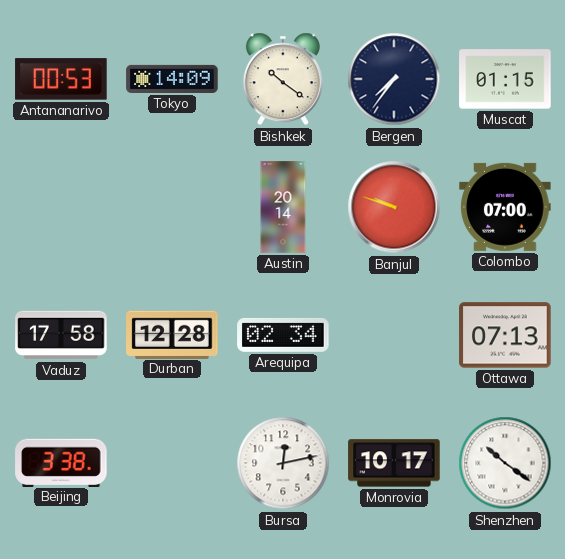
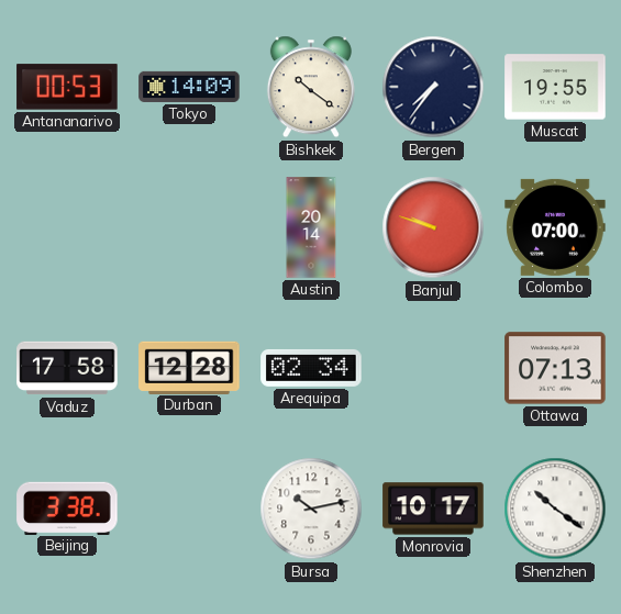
Muscat: 01:15 -> 19:55 (555, 87)
Bursa: 12:13 -> 10:13 (311, 509)
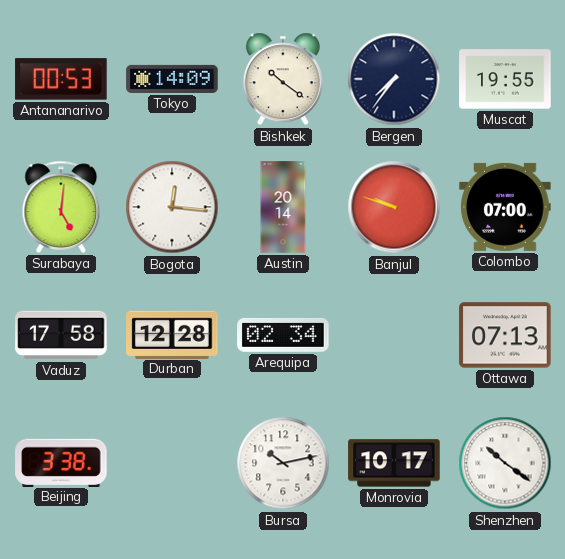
Surabaya: none -> 5:01 (61, 207)
Bogota: none -> 12:16 (172, 207)
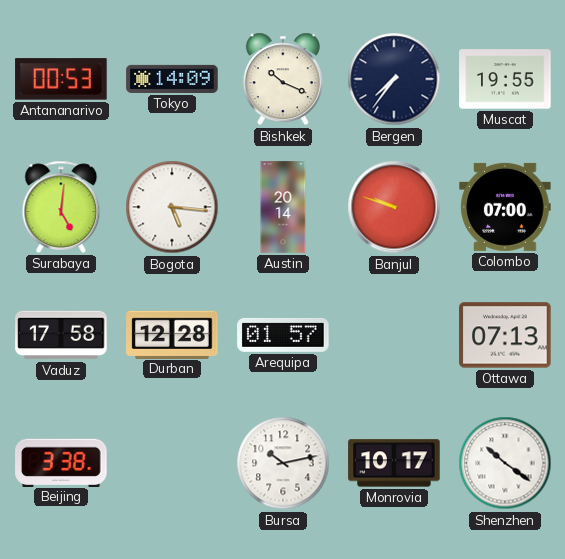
Bishkek: 10:21 -> 10:19 (283, 79)
Bogota: 12:16 -> 5:16 (172, 207)
Arequipa: 02:34 -> 01:57 (283, 335)
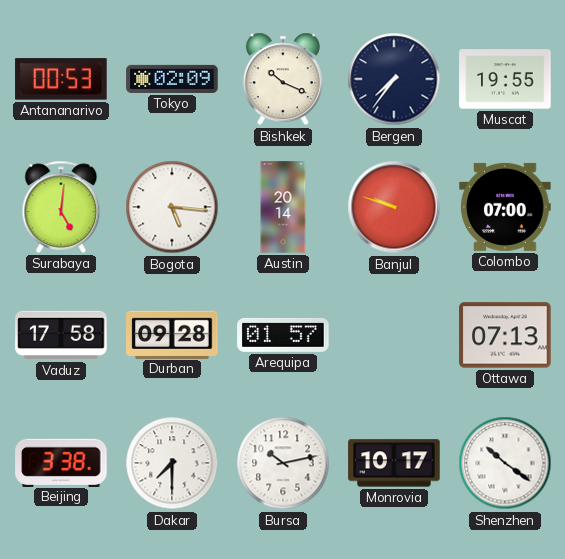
Tokyo: 14:09 -> 02:09 (172, 79)
Durban: 12:28 -> 09:28 (172, 334)
Dakar: none -> 7:30 (172, 463)
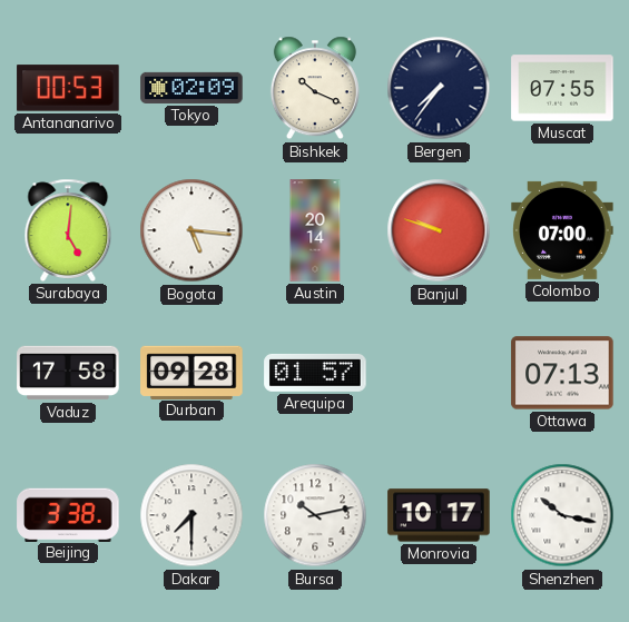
Muscat: 19:55 -> 07:55 (562, 88)
Shenzhen: 10:21 -> 10:17 (562, 515)
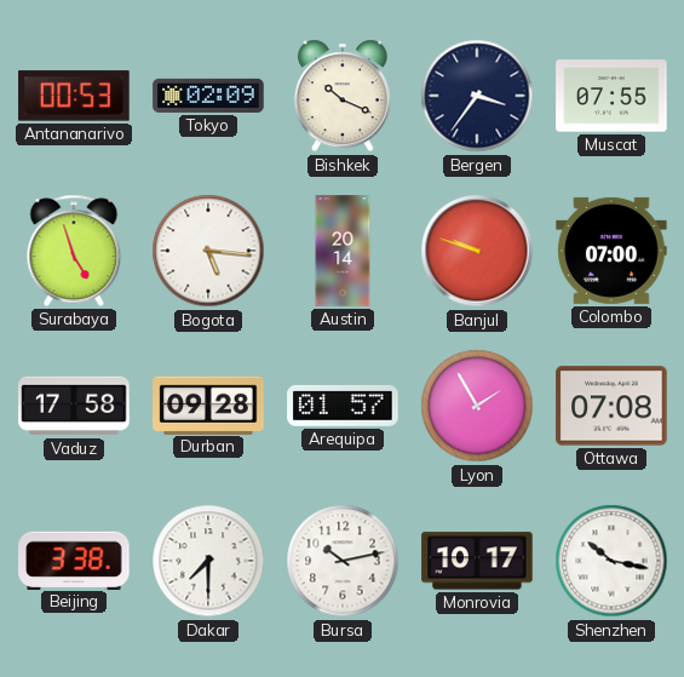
Bergen: 7:36 -> 3:36 (477, 96)
Surabaya: 5:01 -> 4:57 (74, 251)
Lyon: none -> 1:55 (477, 406)
Ottawa: 07:13 -> 07:08 (611, 406)
